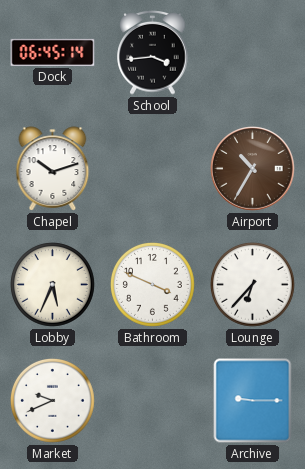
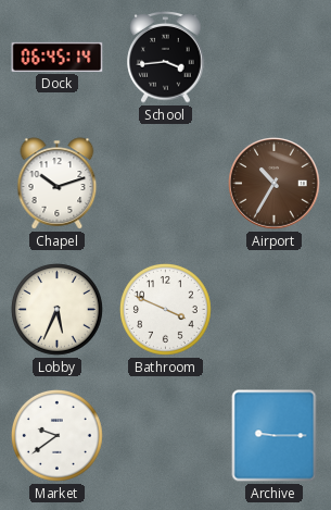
Lounge: 6:37 -> none (253, 285)
Market: 9:41 -> 9:39 (58, 436)
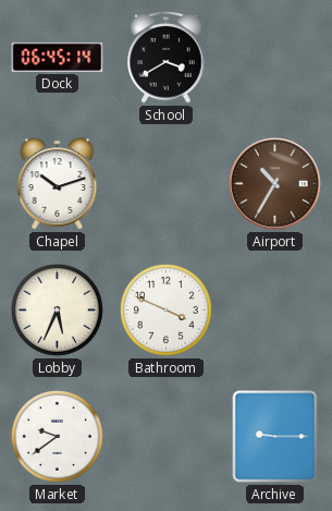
School: 3:44 -> 3:40 (167, 58)
